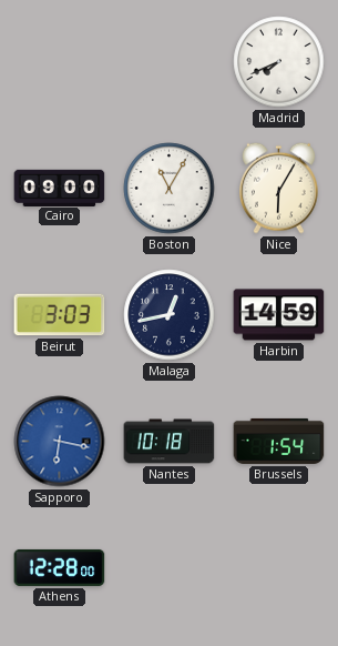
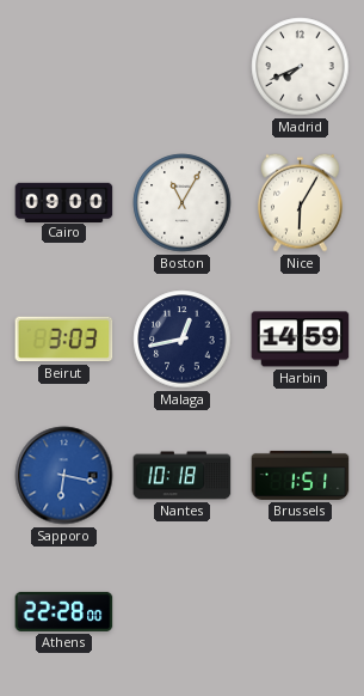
Brussels: 1:54 -> 1:51 (301, 475)
Athens: 12:28 -> 22:28 (64, 611)
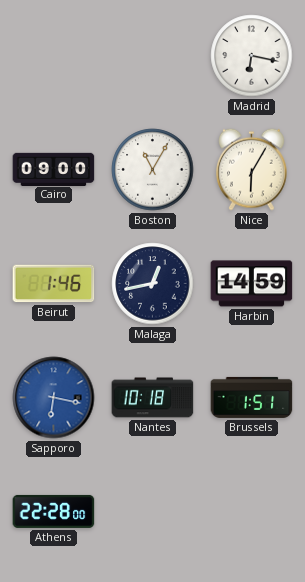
Madrid: 7:41 -> 6:17 (252, 56)
Beirut: 3:03 -> 1:46 (54, 284)
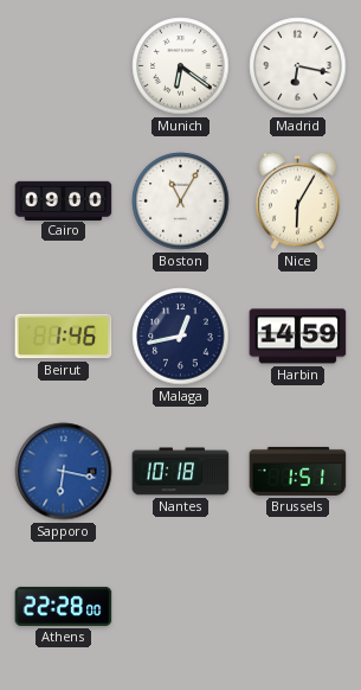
Munich: none -> 6:21 (181, 66)
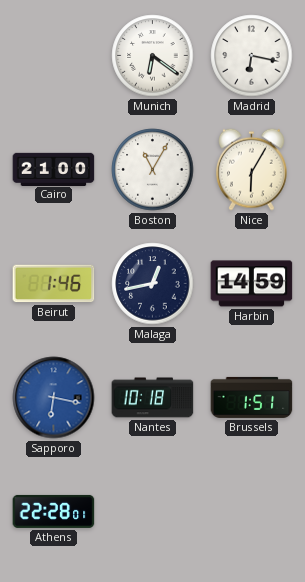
Cairo: 09:00 -> 21:00 (54, 169)
Athens: 22:28:00 -> 22:28:01 (54, 511)
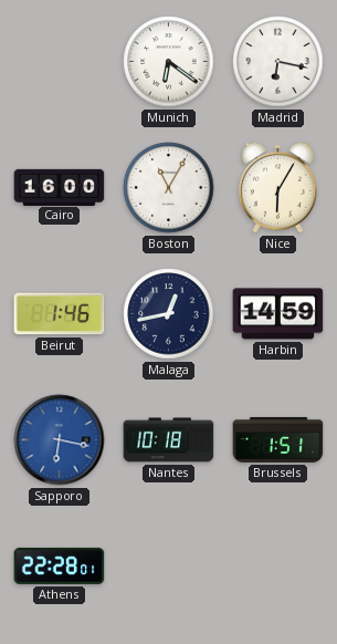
Cairo: 21:00 -> 16:00 (60, 187)
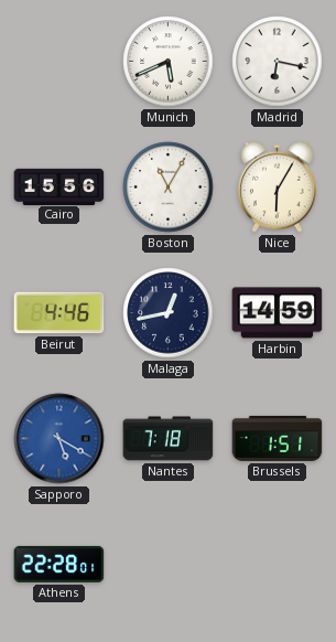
Munich: 6:21 -> 5:41 (169, 62)
Cairo: 16:00 -> 15:56 (59, 186)
Beirut: 1:46 -> 4:46 (59, 313)
Sapporo: 6:17 -> 5:20 (59, 439)
Nantes: 10:18 -> 7:18 (169, 439)
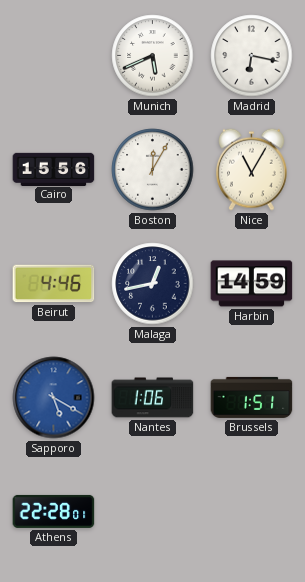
Boston: 11:05 -> 12:05 (153, 170)
Nice: 6:05 -> 11:05 (252, 169)
Nantes: 7:18 -> 1:06 (153, 398)
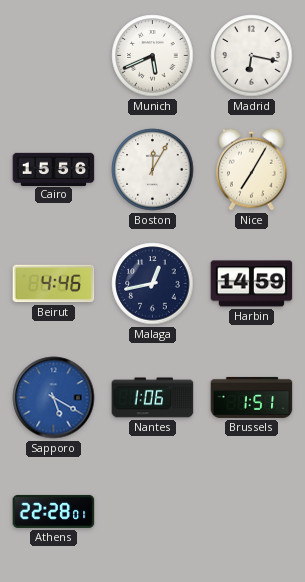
Nice: 11:05 -> 7:05 (252, 169)
